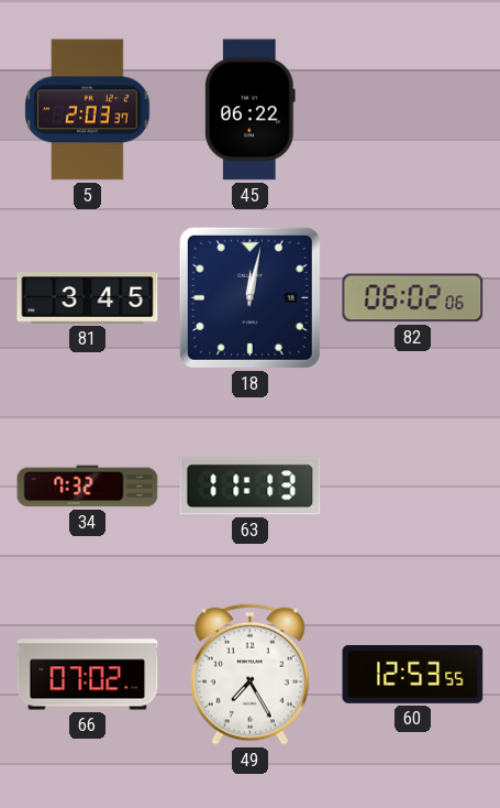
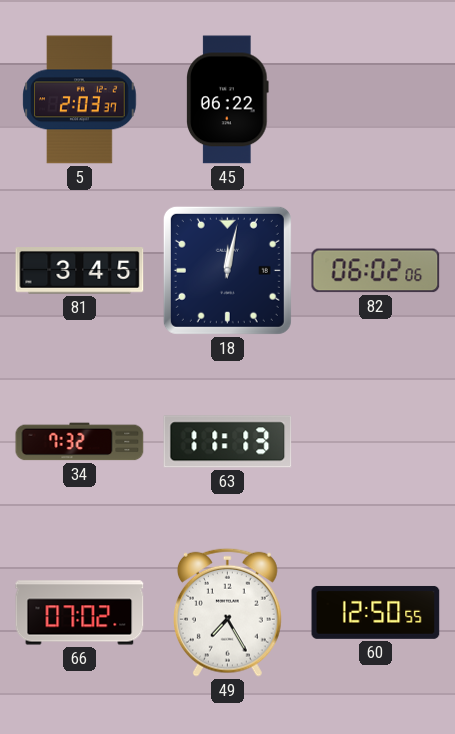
60: 12:53 -> 12:50 (376, 612)
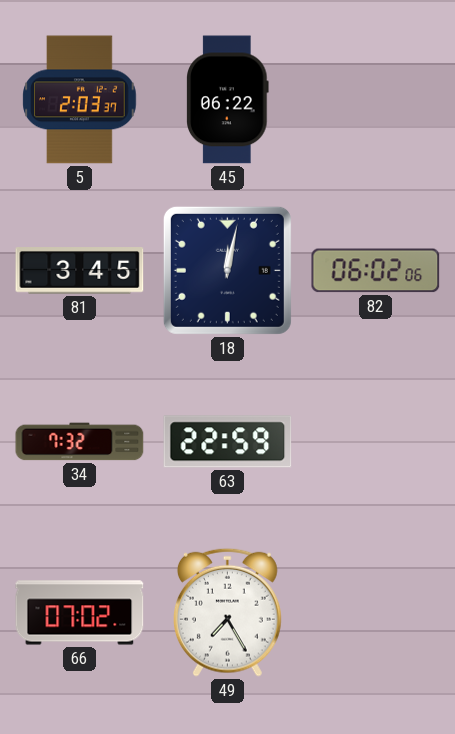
63: 11:13 -> 22:59 (228, 442)
60: 12:50 -> none (376, 612)
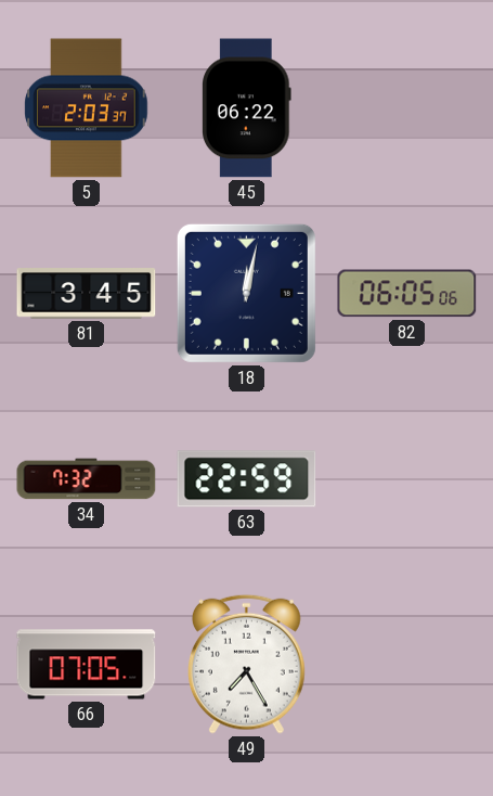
82: 06:02 -> 06:05 (407, 294)
66: 07:02 -> 07:05 (87, 665)
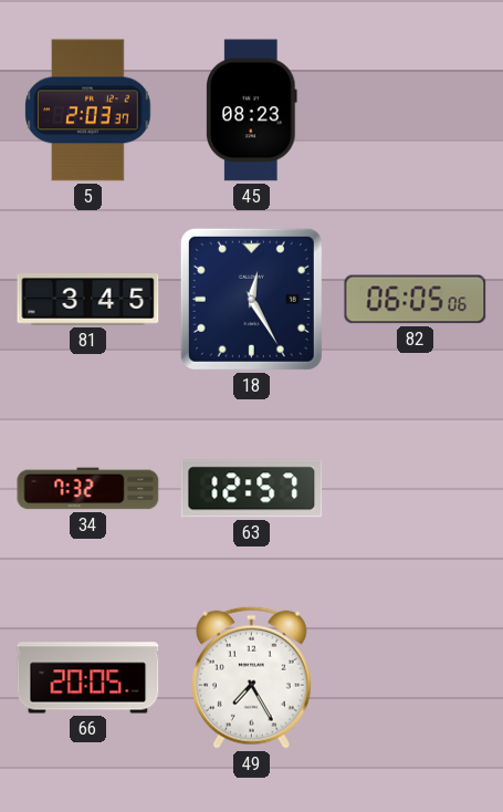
45: 06:22 -> 08:23 (252, 111)
18: 12:02 -> 12:25 (251, 299)
63: 22:59 -> 12:57 (252, 489)
66: 07:05 -> 20:05 (88, 678)
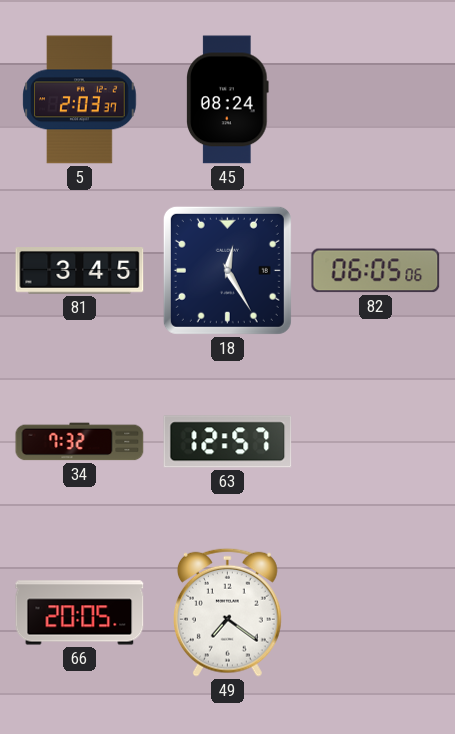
45: 08:23 -> 08:24 (228, 100)
49: 7:25 -> 7:21 (227, 612)
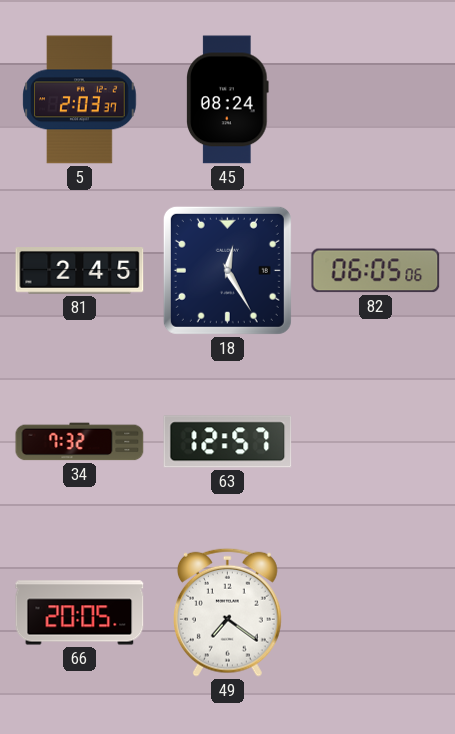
81: 3:45 -> 2:45 (80, 271)
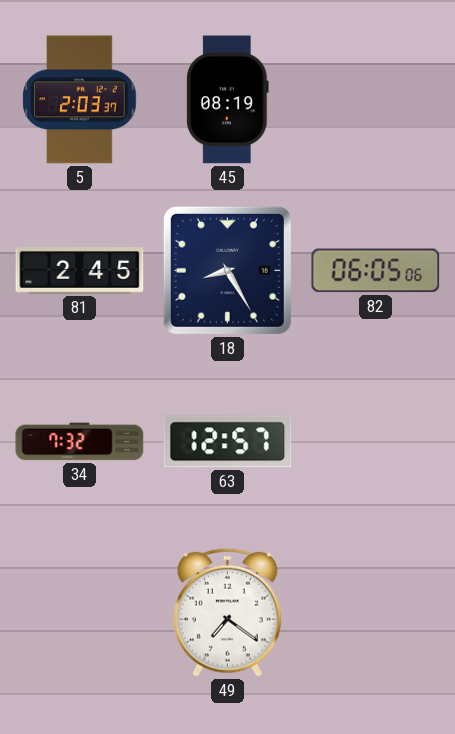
45: 08:24 -> 08:19 (228, 100)
18: 12:25 -> 8:25 (227, 270)
66: 20:05 -> none (80, 613)
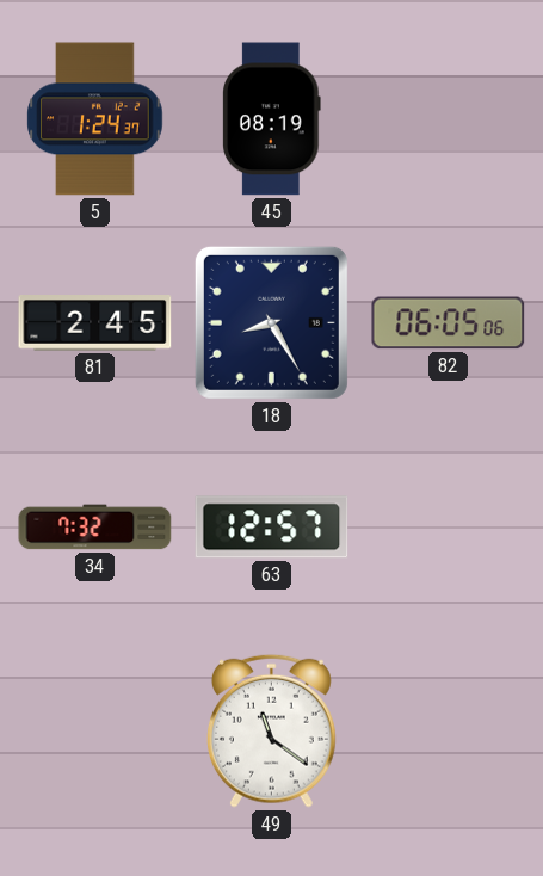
5: 2:03 -> 1:24 (95, 119)
49: 7:21 -> 11:21 (271, 730)
